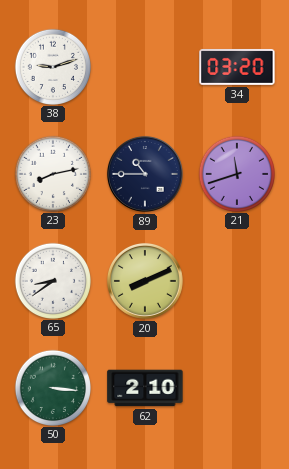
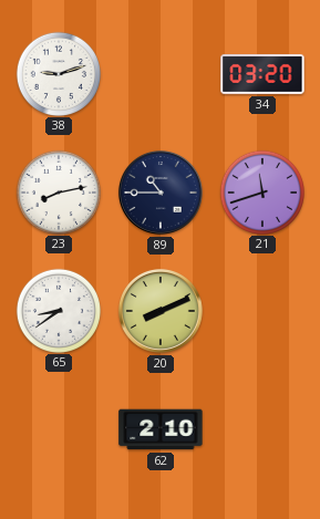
50: 3:16 -> none (52, 387)
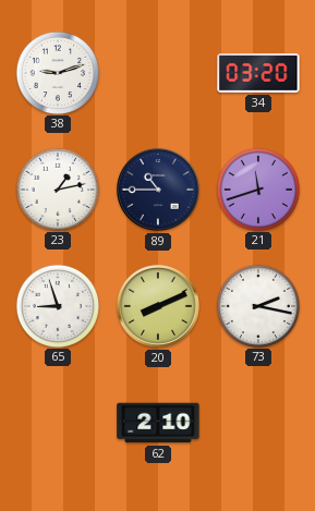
23: 8:13 -> 1:13 (57, 188)
65: 8:39 -> 8:57 (57, 305)
73: none -> 2:17 (257, 305)
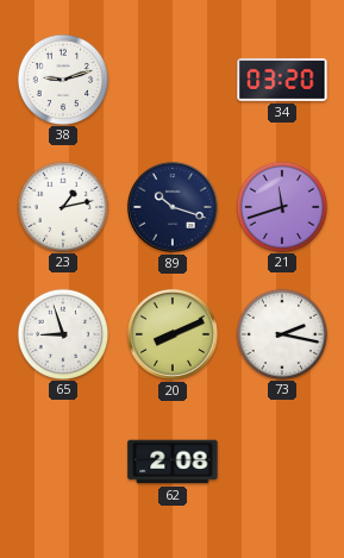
89: 10:45 -> 10:18 (173, 207)
62: 2:10 -> 2:08 (173, 462)
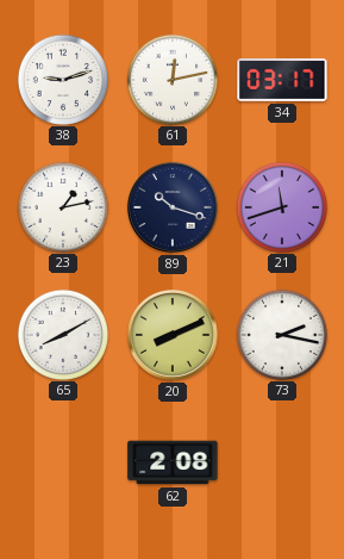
61: none -> 12:13 (171, 79)
34: 03:20 -> 03:17 (282, 80)
65: 8:57 -> 8:10 (62, 334)
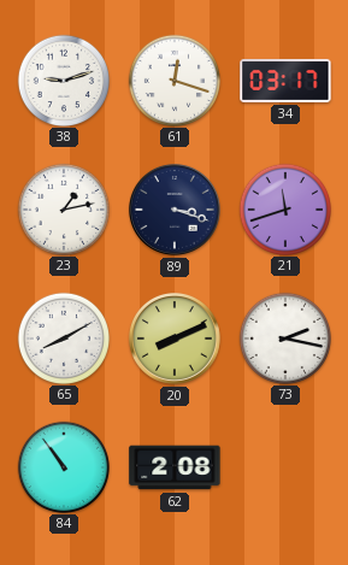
61: 12:13 -> 12:18 (173, 80)
89: 10:18 -> 3:18 (175, 210)
84: none -> 10:54 (63, 466)
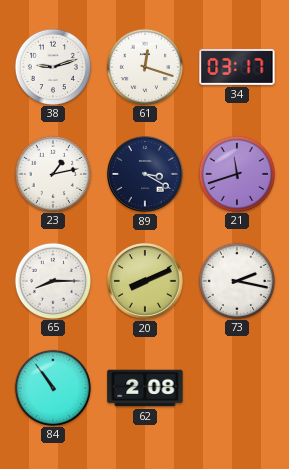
89: 3:18 -> 3:20 (145, 174)
65: 8:10 -> 8:15 (52, 280)
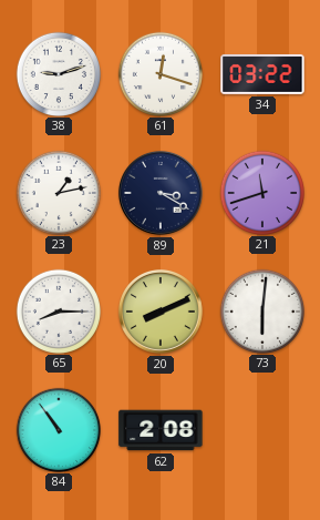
34: 03:17 -> 03:22 (262, 74)
73: 2:17 -> 6:01 (261, 310)
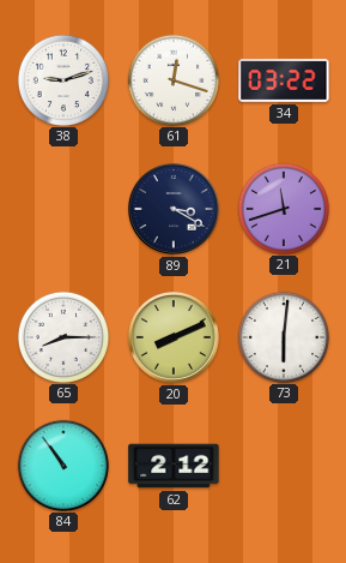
23: 1:13 -> none (58, 192)
62: 2:08 -> 2:12 (174, 466)
